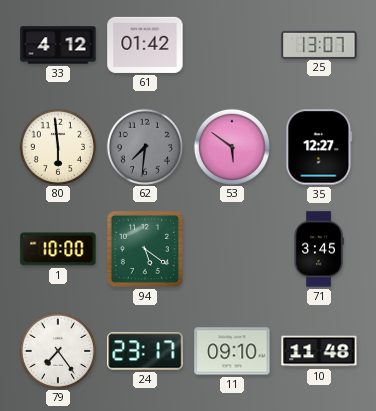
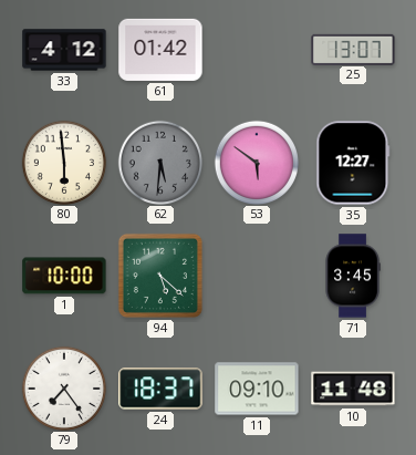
62: 7:31 -> 5:31 (159, 162)
94: 5:21 -> 5:22 (160, 276)
24: 23:17 -> 18:37 (160, 389)
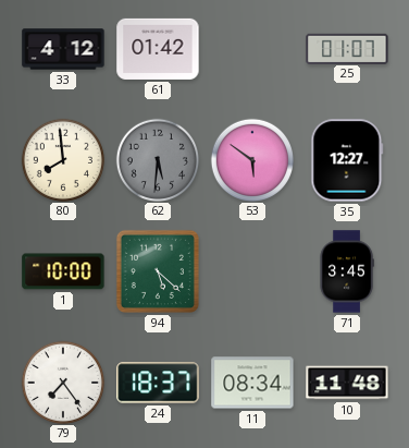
25: 13:07 -> 01:07 (347, 48)
80: 5:59 -> 7:59 (62, 159)
11: 09:10 -> 08:34 (252, 383)
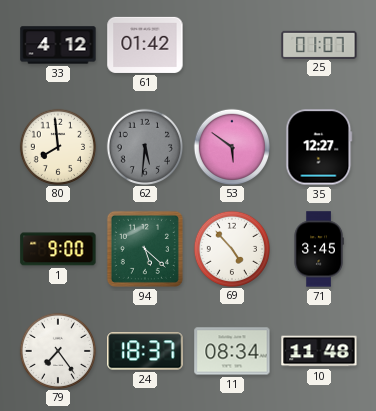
1: 10:00 -> 9:00 (58, 249)
69: none -> 4:53 (231, 248)
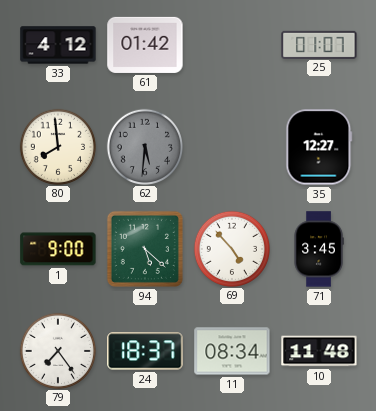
53: 5:51 -> none (231, 146)
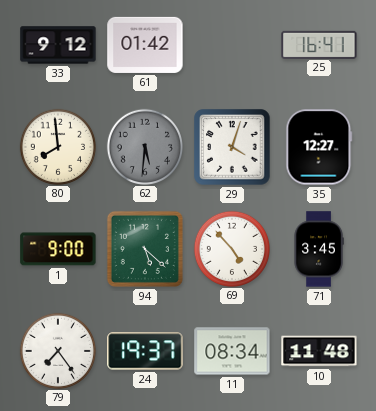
33: 4:12 -> 9:12 (58, 45)
25: 01:07 -> 16:41 (319, 44)
29: none -> 4:03 (232, 147)
24: 18:37 -> 19:37 (145, 351)
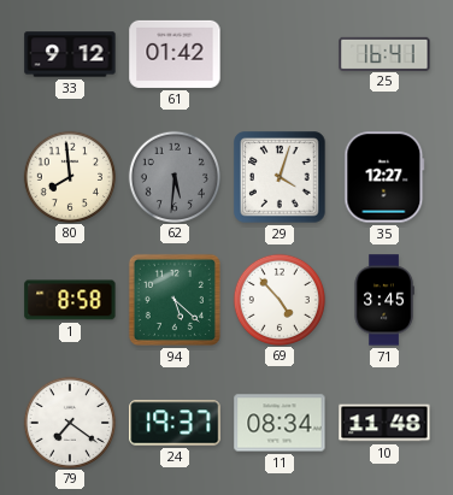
1: 9:00 -> 8:58 (70, 300)
79: 7:24 -> 7:21 (69, 422)
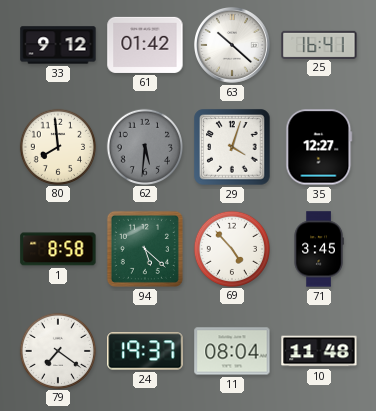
63: none -> 10:22 (233, 46)
11: 08:34 -> 08:04 (232, 351)
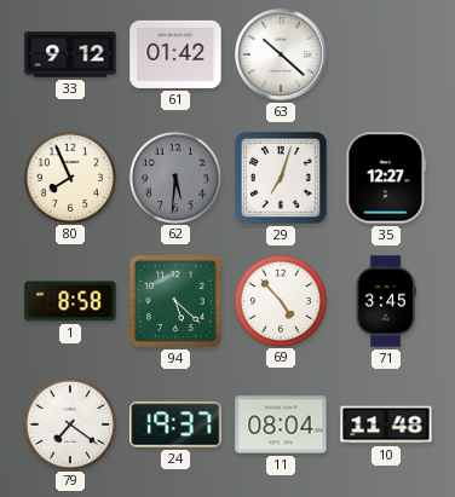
25: 16:41 -> none (319, 44)
80: 7:59 -> 7:56 (69, 177)
29: 4:03 -> 7:03 (281, 178)
